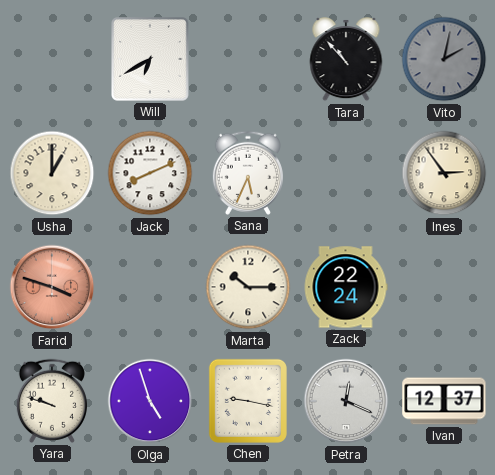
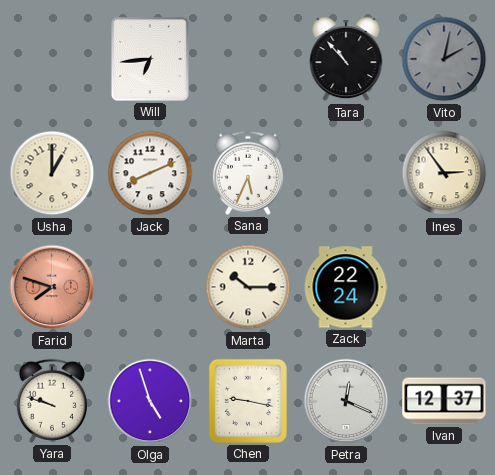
Will: 6:40 -> 6:44 (150, 59)
Farid: 3:48 -> 7:48 (52, 287)
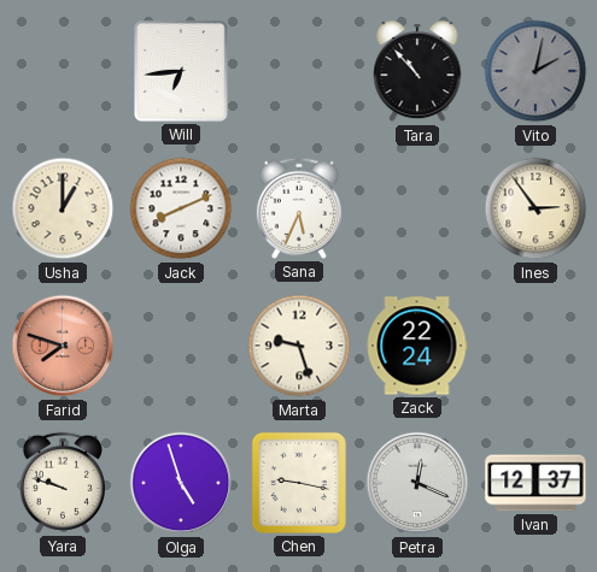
Marta: 10:15 -> 9:27 (299, 346)
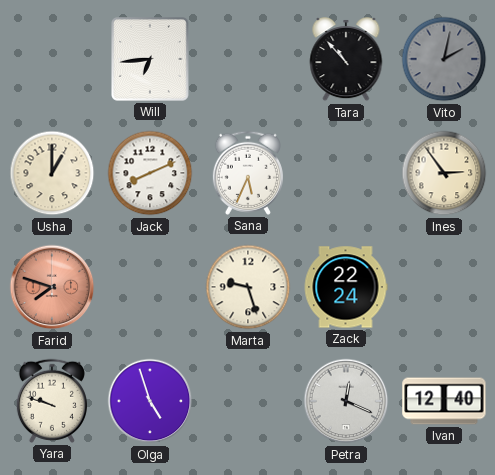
Chen: 9:17 -> none (299, 483)
Ivan: 12:37 -> 12:40 (444, 401)
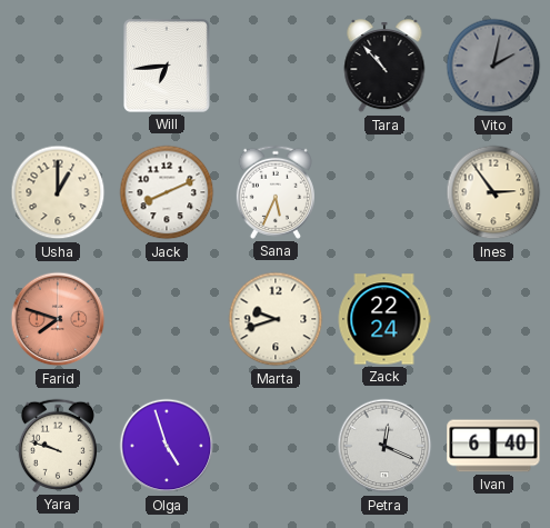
Marta: 9:27 -> 9:42 (276, 319)
Ivan: 12:40 -> 6:40 (493, 446)
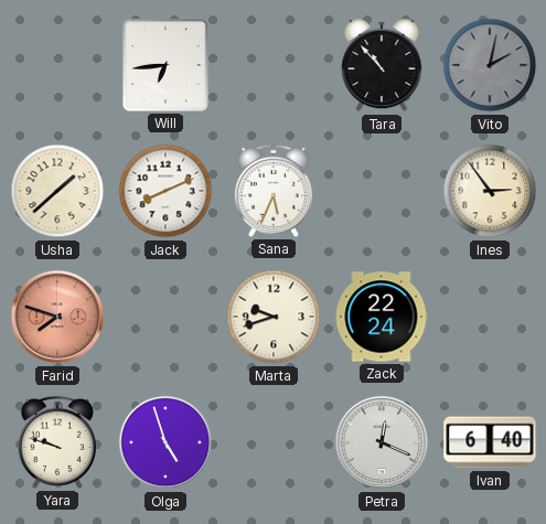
Usha: 1:00 -> 1:38 (57, 191)
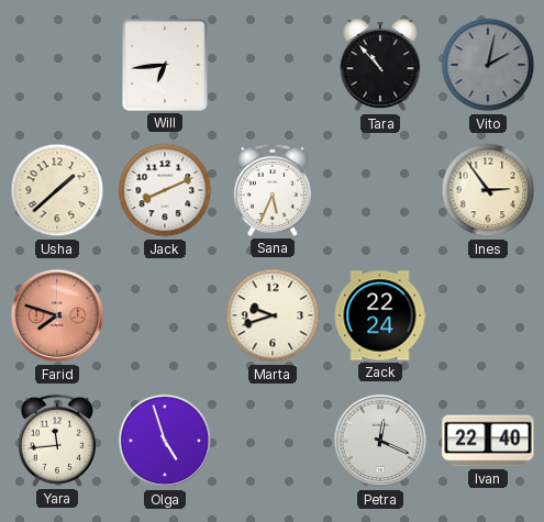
Yara: 9:48 -> 11:44 (57, 441)
Ivan: 6:40 -> 22:40 (488, 441)
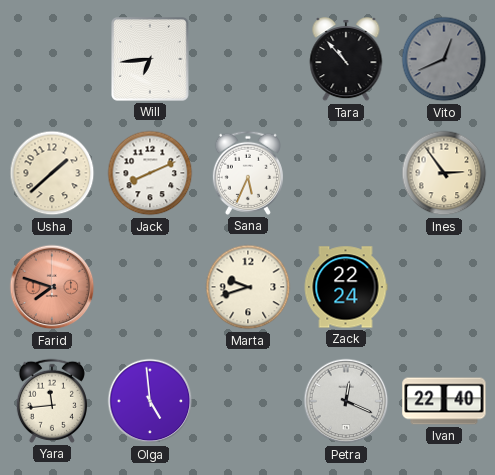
Vito: 2:02 -> 12:41 (444, 59)
Olga: 4:57 -> 4:59 (150, 401)
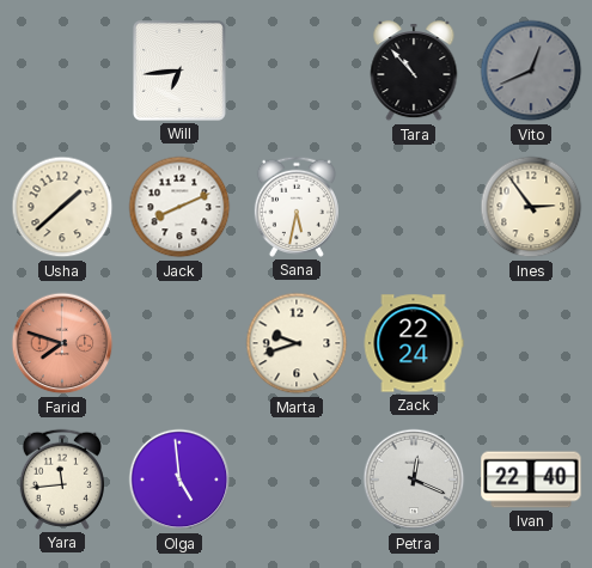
Sana: 5:34 -> 5:32 (297, 207)
